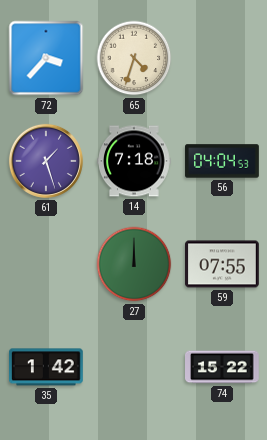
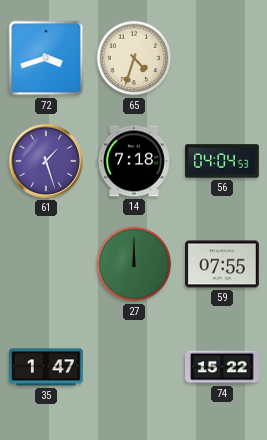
72: 3:37 -> 3:42 (46, 58)
35: 1:42 -> 1:47 (47, 367)
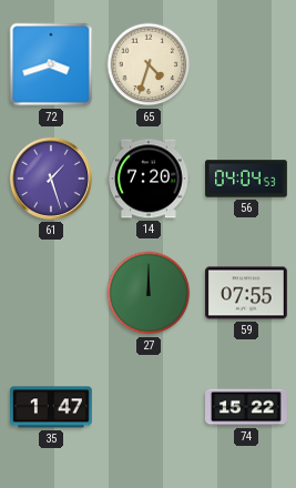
14: 7:18 -> 7:20 (150, 179)
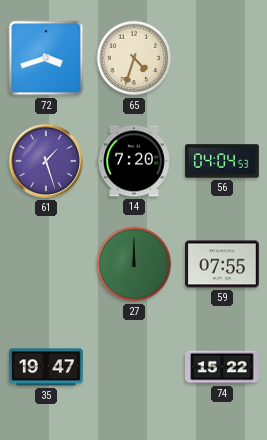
35: 1:47 -> 19:47 (47, 367)
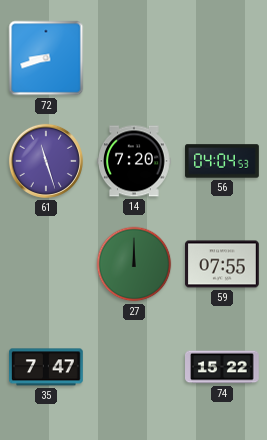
72: 3:42 -> 8:42 (46, 58)
65: 4:33 -> none (134, 58)
61: 1:27 -> 11:27 (46, 161)
35: 19:47 -> 7:47 (47, 367)
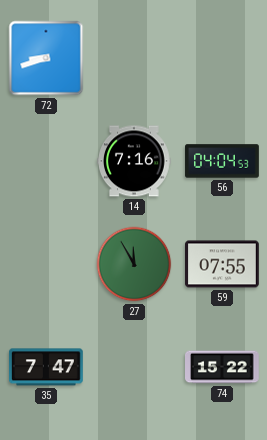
61: 11:27 -> none (46, 161)
14: 7:20 -> 7:16 (135, 161)
27: 12:00 -> 11:55 (134, 264)
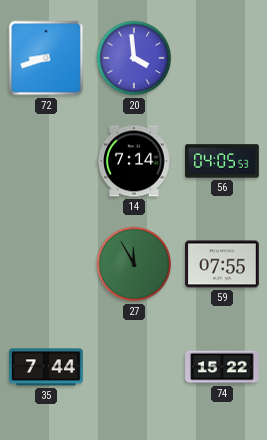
20: none -> 3:59 (134, 58)
14: 7:16 -> 7:14 (135, 161)
56: 04:04 -> 04:05 (222, 161)
35: 7:47 -> 7:44 (47, 367)
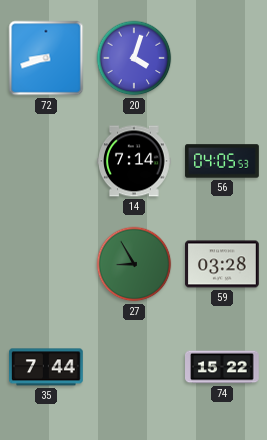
20: 3:59 -> 4:03 (134, 58)
27: 11:55 -> 8:55 (134, 264)
59: 07:55 -> 03:28 (223, 264)
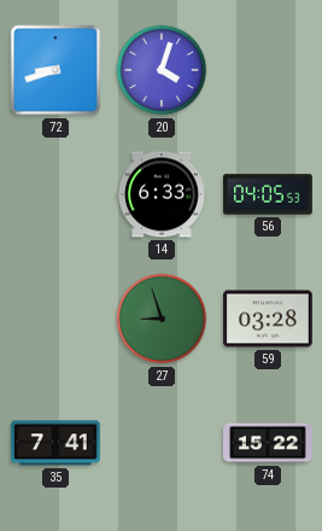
14: 7:14 -> 6:33 (163, 194)
27: 8:55 -> 8:57 (162, 319)
35: 7:44 -> 7:41 (57, 443)
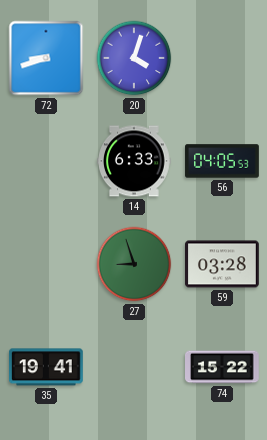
35: 7:41 -> 19:41 (47, 367)
